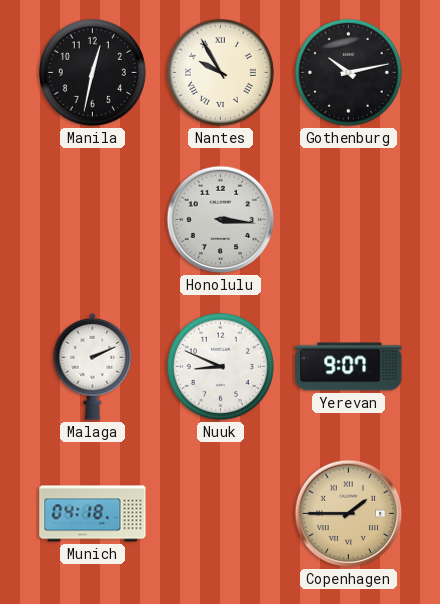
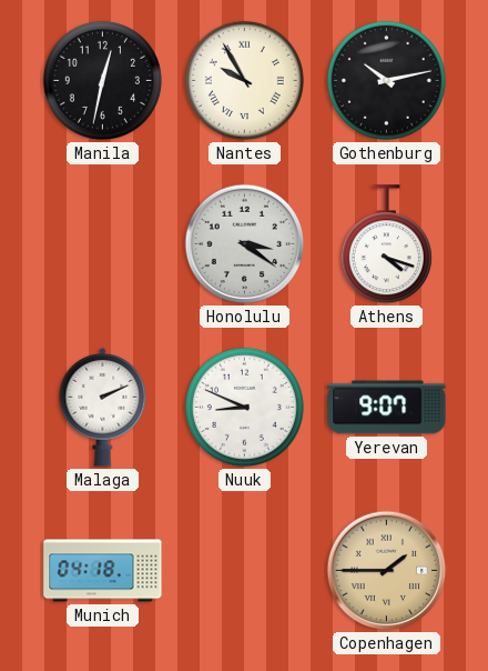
Honolulu: 3:16 -> 3:21 (245, 244)
Athens: none -> 4:18 (386, 244)
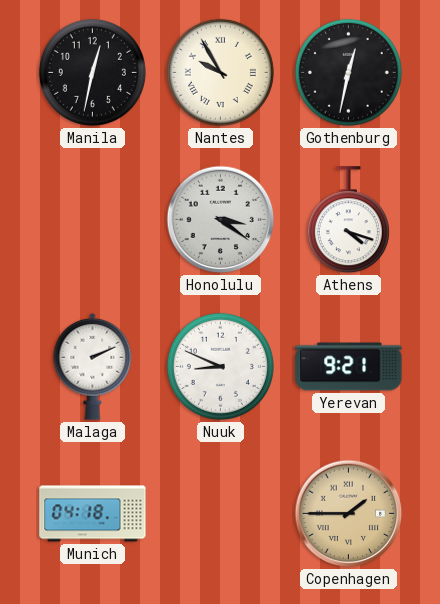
Gothenburg: 10:13 -> 12:32 (348, 72)
Yerevan: 9:07 -> 9:21 (349, 367)
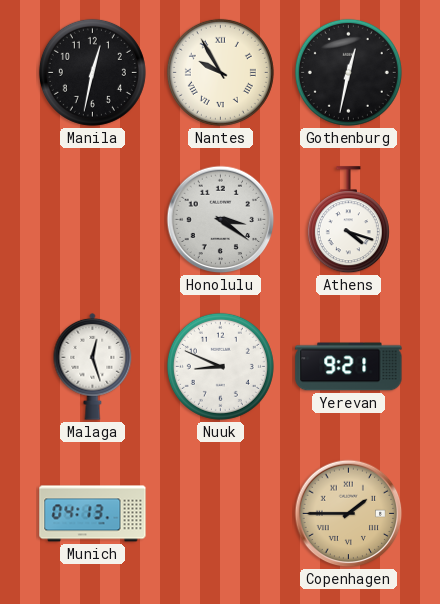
Malaga: 2:11 -> 12:27 (93, 366)
Munich: 04:18 -> 04:13 (93, 514)
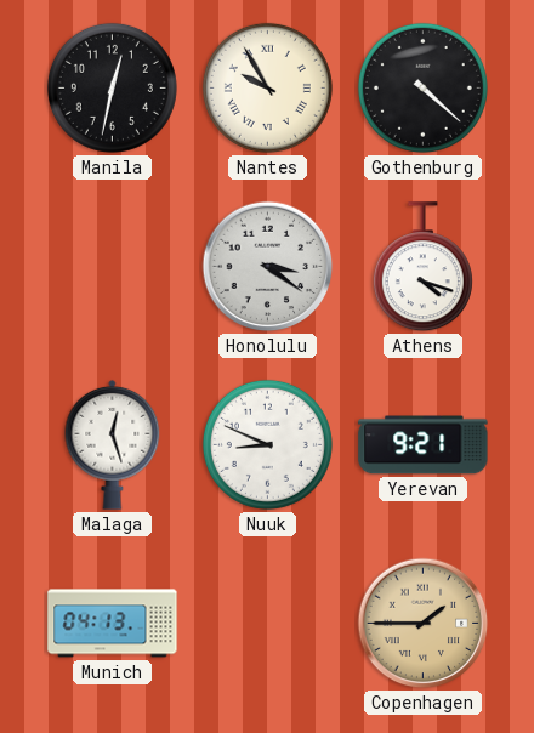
Gothenburg: 12:32 -> 4:22 (422, 87)
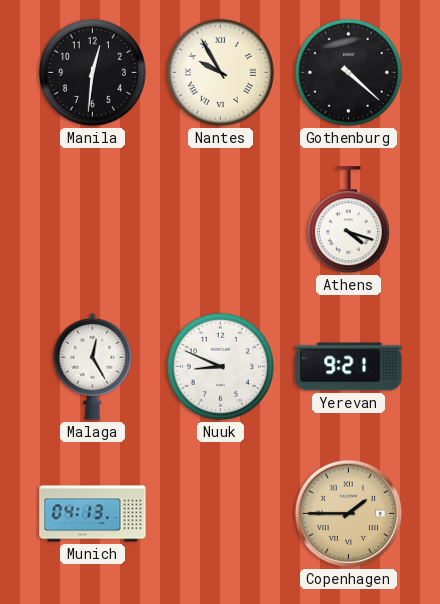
Manila: 12:32 -> 12:31 (92, 72)
Honolulu: 3:21 -> none (268, 267)
Malaga: 12:27 -> 12:25 (93, 366)
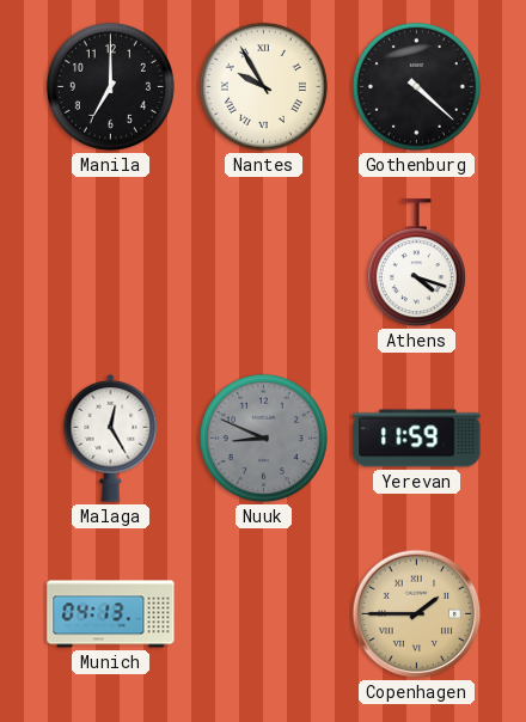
Manila: 12:31 -> 7:00 (110, 86)
Nuuk dial: white -> grey (263, 438)
Yerevan: 9:21 -> 11:59 (417, 439)
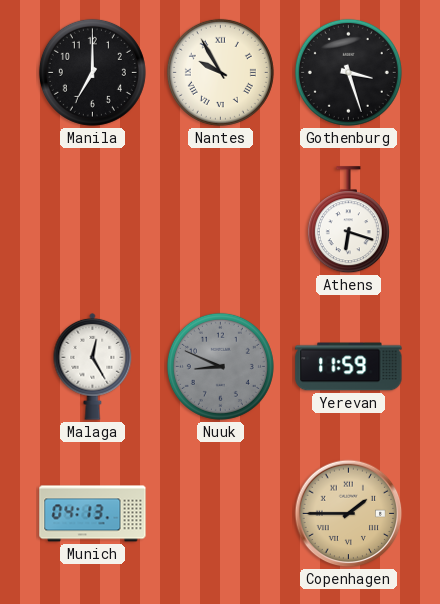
Gothenburg: 4:22 -> 3:27 (348, 72)
Athens: 4:18 -> 6:18 (348, 220)
